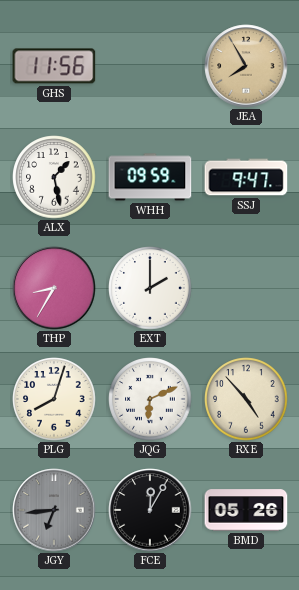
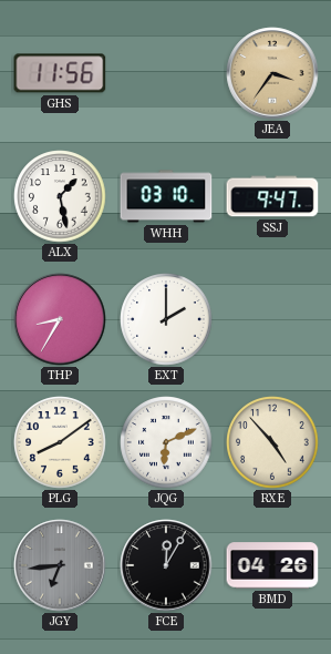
JEA: 7:55 -> 3:36 (272, 73)
WHH: 09:59 -> 03:10 (166, 196)
PLG: 8:03 -> 8:09 (60, 442)
BMD: 05:26 -> 04:26 (272, 565)
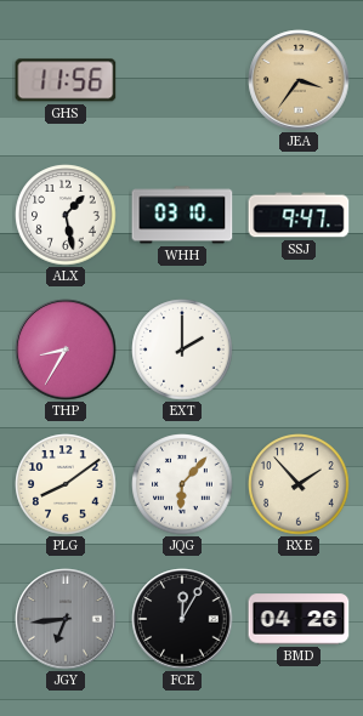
JQG: 6:11 -> 6:07 (182, 484)
RXE: 4:53 -> 1:53 (299, 484)
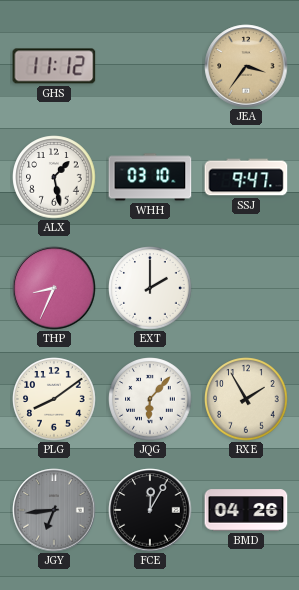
GHS: 11:56 -> 11:12 (54, 66)
THP: 8:35 -> 8:34 (54, 288)
RXE: 1:53 -> 1:55 (246, 399)
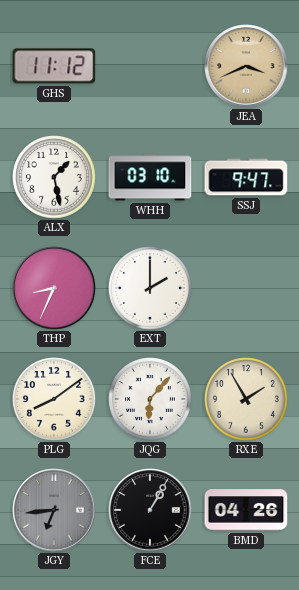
JEA: 3:36 -> 3:41 (246, 66)
FCE: 12:05 -> 1:05 (150, 510)
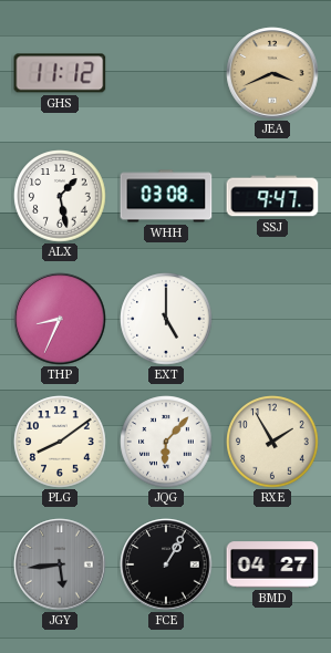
WHH: 03:10 -> 03:08 (166, 196)
EXT: 2:00 -> 5:00 (166, 319)
JGY: 6:44 -> 5:44 (60, 564)
BMD: 04:26 -> 04:27 (272, 564)
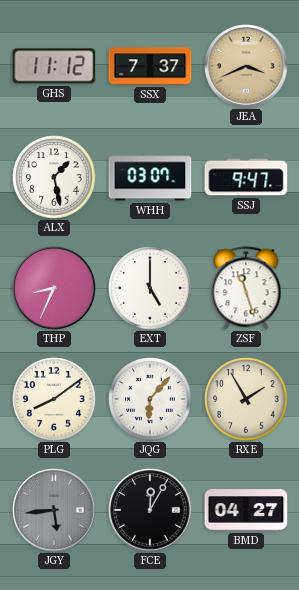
SSX: none -> 7:37 (150, 66)
WHH: 03:08 -> 03:07 (150, 177)
ZSF: none -> 11:27 (246, 288)
FCE: 1:05 -> 12:05 (150, 510)
